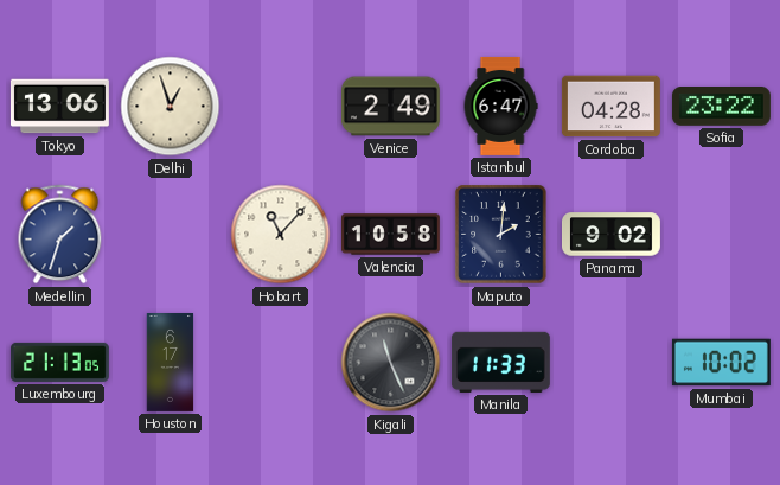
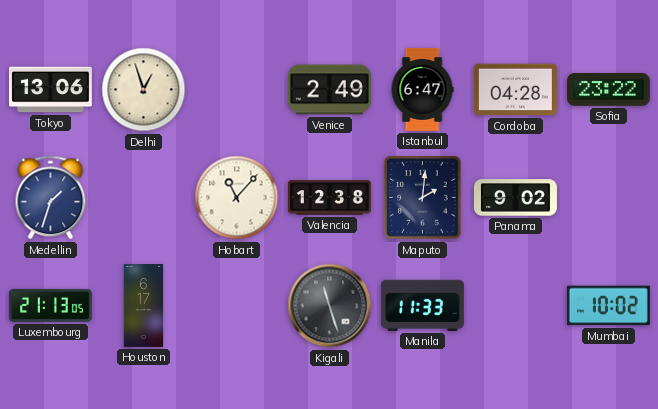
Valencia: 10:58 -> 12:38 (329, 198)
Kigali: 11:26 -> 11:27 (330, 306)
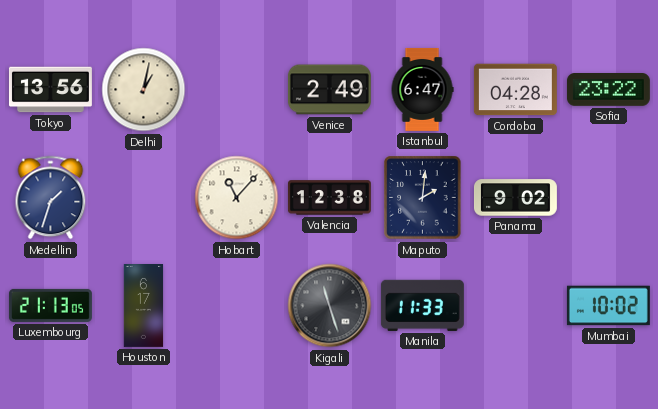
Tokyo: 13:06 -> 13:56 (50, 90)
Delhi: 12:57 -> 1:02 (144, 90)
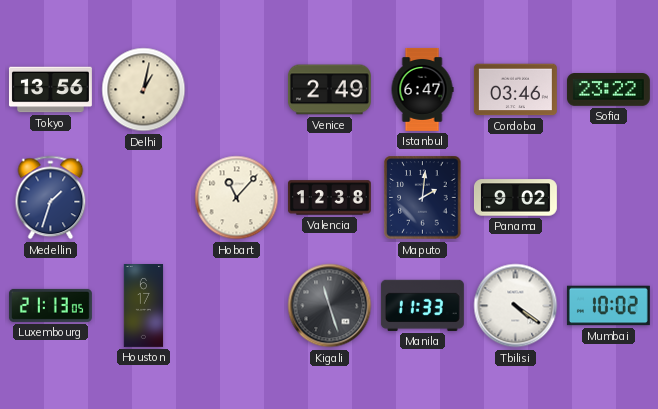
Cordoba: 04:28 -> 03:46 (515, 90)
Tbilisi: none -> 4:21 (516, 306)
